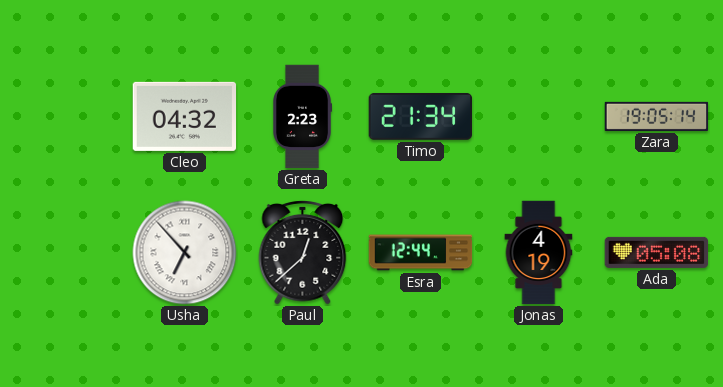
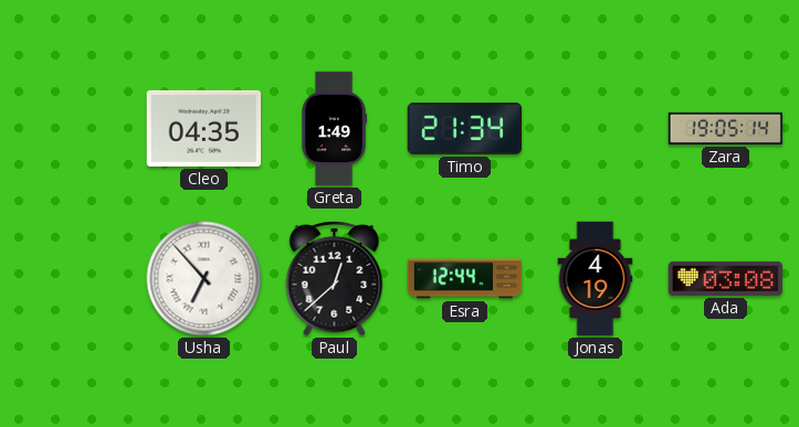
Cleo: 04:32 -> 04:35 (204, 128)
Greta: 2:23 -> 1:49 (335, 129)
Ada: 05:08 -> 03:08 (726, 278)
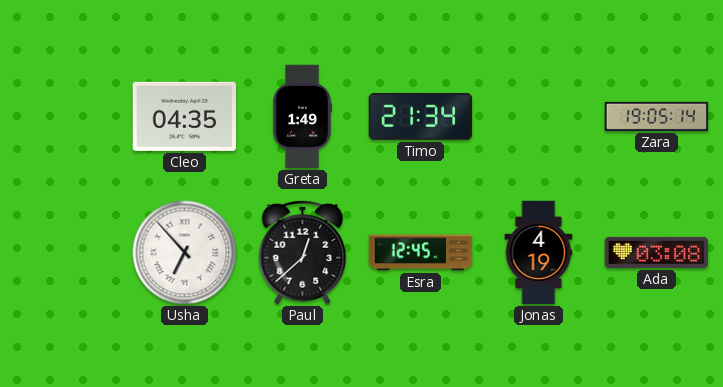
Esra: 12:44 -> 12:45 (421, 253)
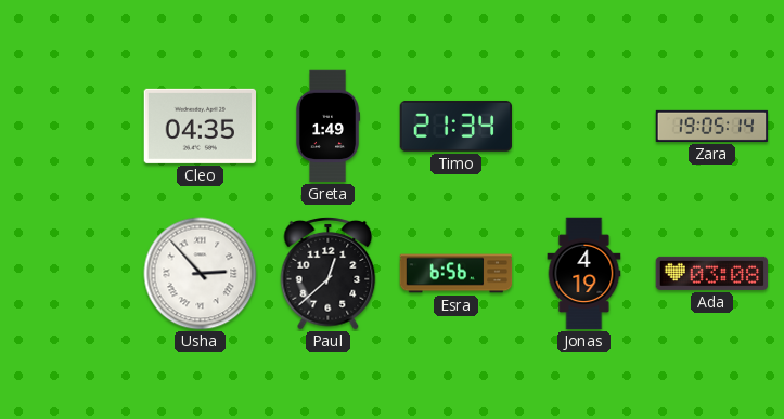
Usha: 6:53 -> 2:53 (201, 274)
Esra: 12:45 -> 6:56 (457, 274)
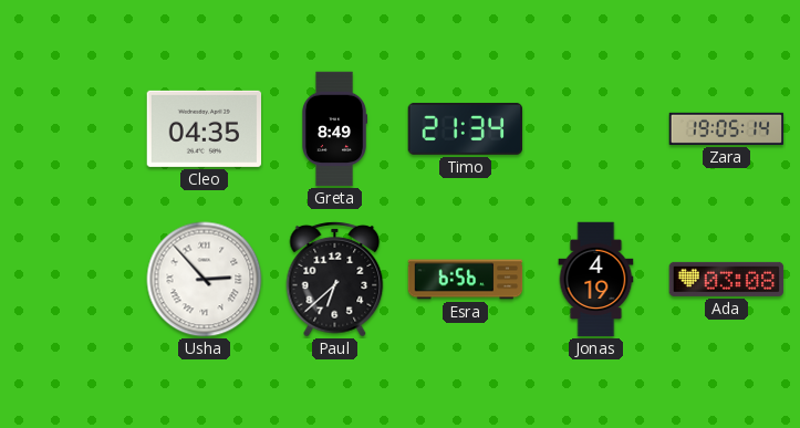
Greta: 1:49 -> 8:49 (335, 129)
Paul: 12:38 -> 6:38 (335, 279)
